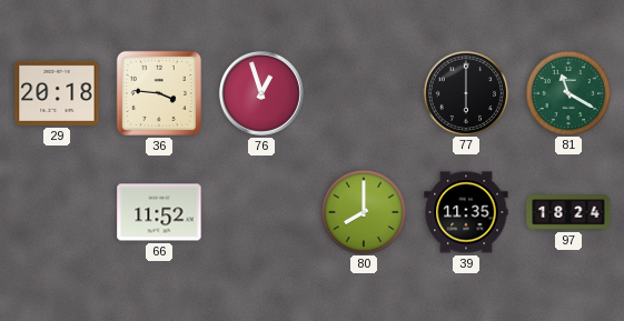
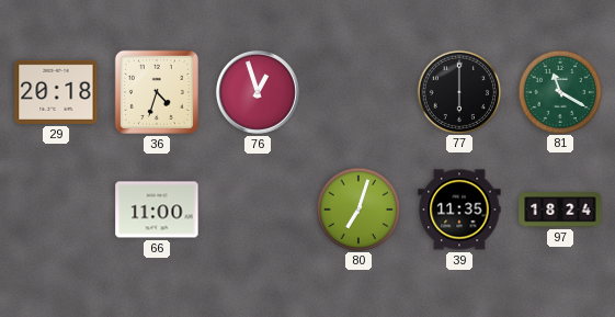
36: 3:46 -> 4:33 (157, 92)
66: 11:52 -> 11:00 (157, 210)
80: 8:00 -> 7:03 (357, 208)
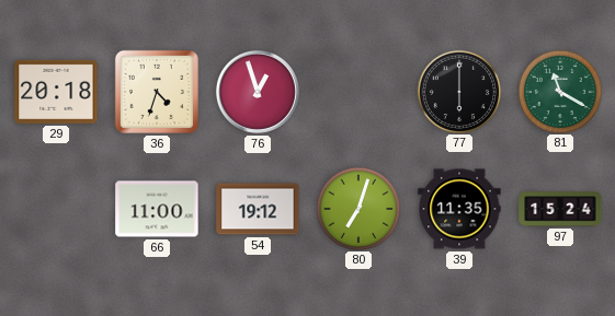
54: none -> 19:12 (258, 209)
97: 18:24 -> 15:24 (560, 209)
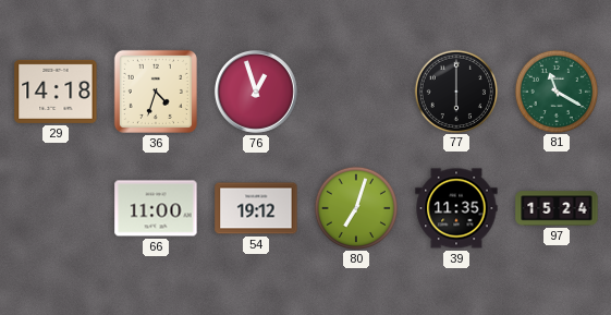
29: 20:18 -> 14:18 (56, 92)
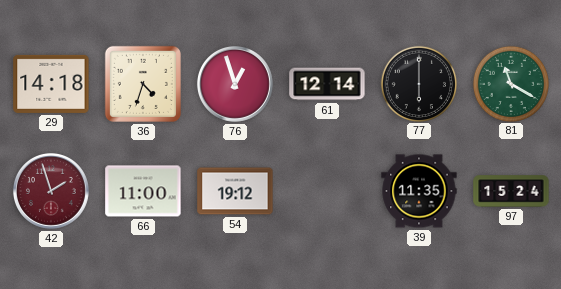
61: none -> 12:14 (327, 84)
42: none -> 1:57 (51, 191)
80: 7:03 -> none (355, 207)
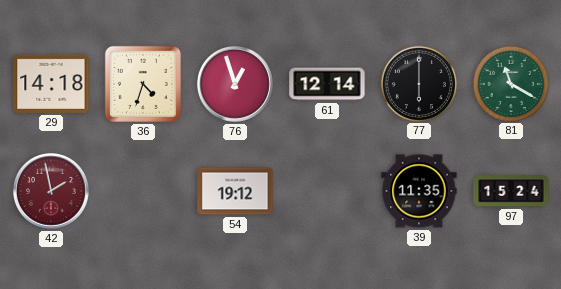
42: 1:57 -> 1:58 (51, 191)
66: 11:00 -> none (143, 191)
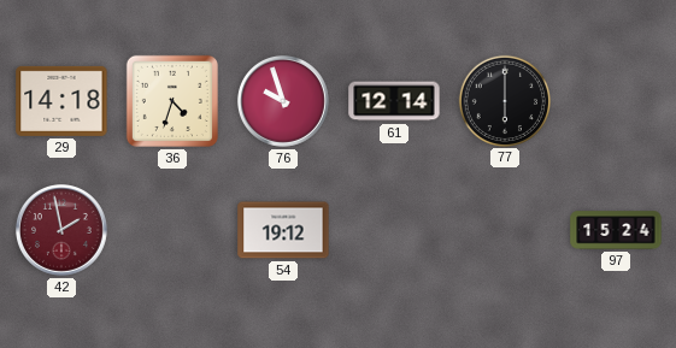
76: 12:57 -> 9:57 (283, 101)
81: 11:20 -> none (510, 83)
39: 11:35 -> none (419, 191)
